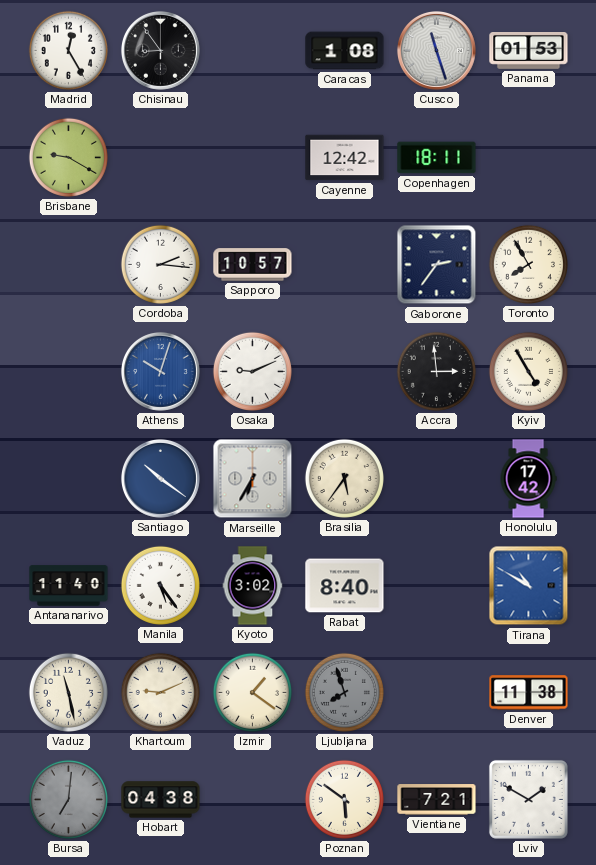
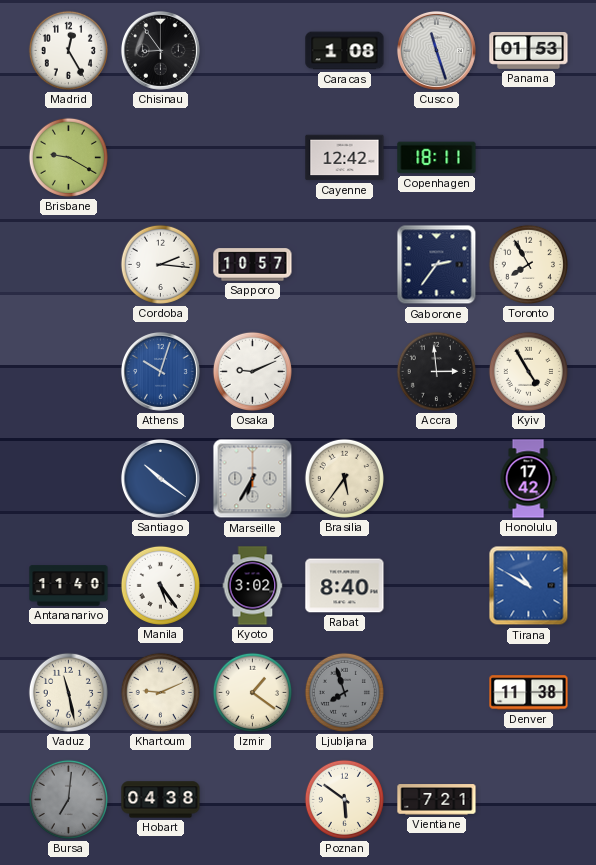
Lviv: 1:50 -> none (528, 799)
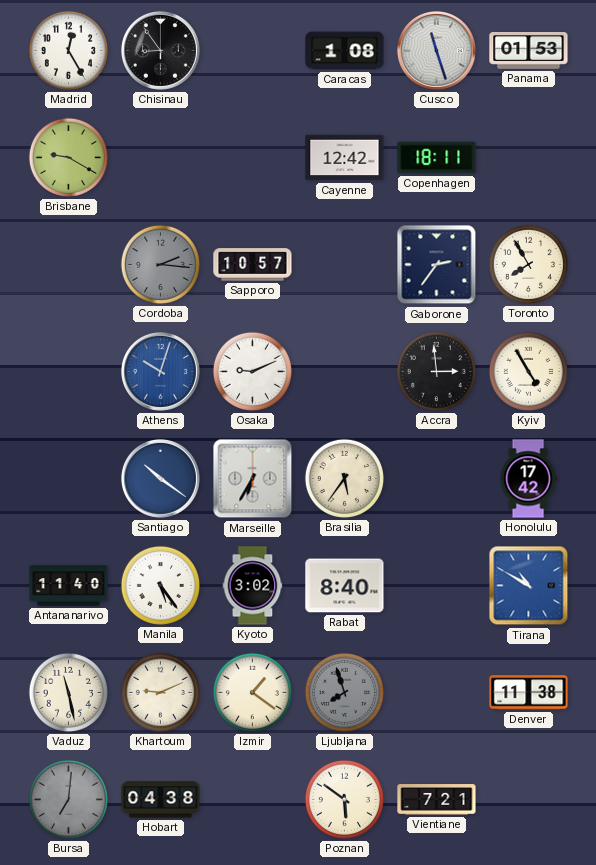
Cordoba dial: white -> grey (160, 264)
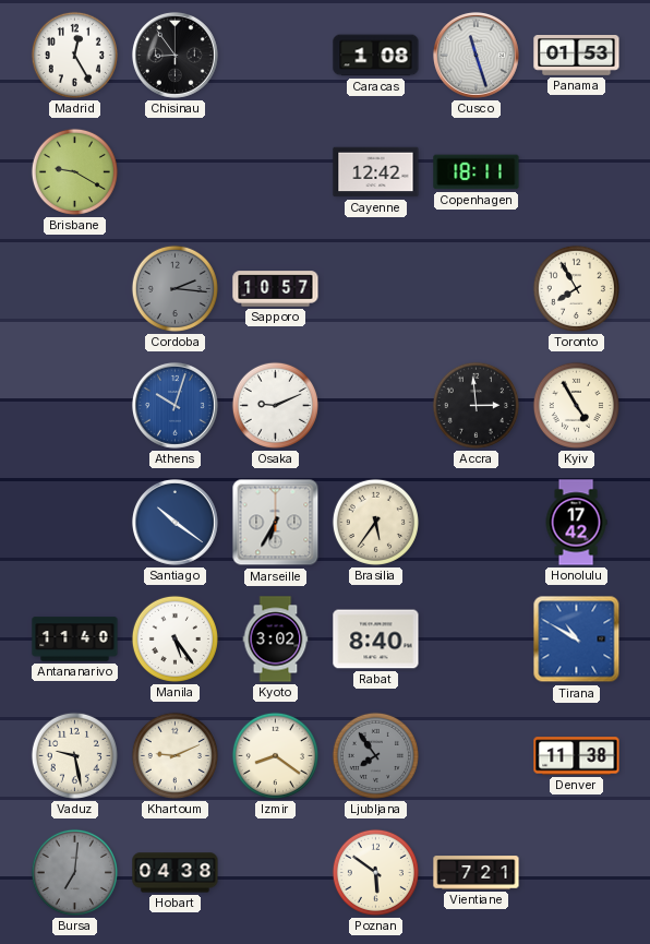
Gaborone: 2:36 -> none (437, 265)
Vaduz: 11:28 -> 9:28 (74, 755)
Izmir: 1:21 -> 8:21 (275, 755)
Ljubljana: 7:57 -> 7:54 (375, 755)
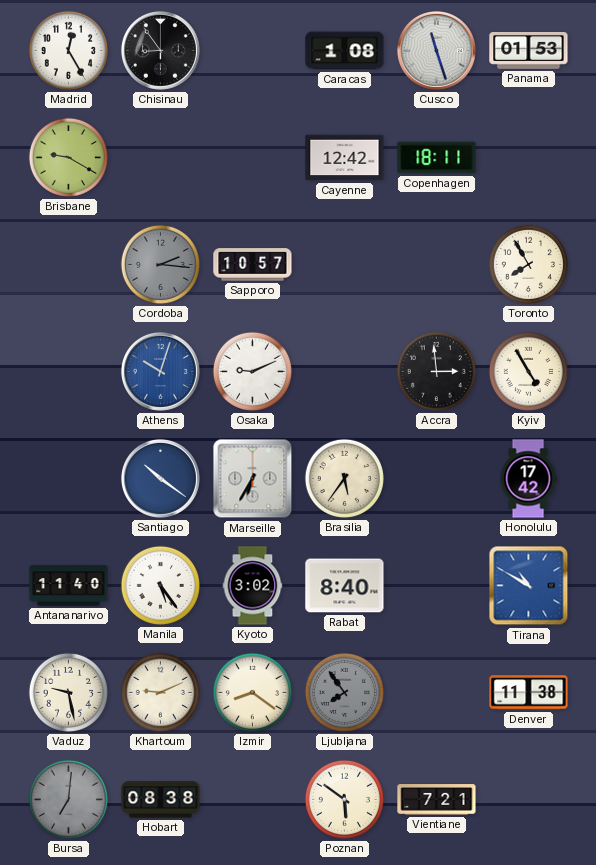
Hobart: 04:38 -> 08:38 (161, 800)
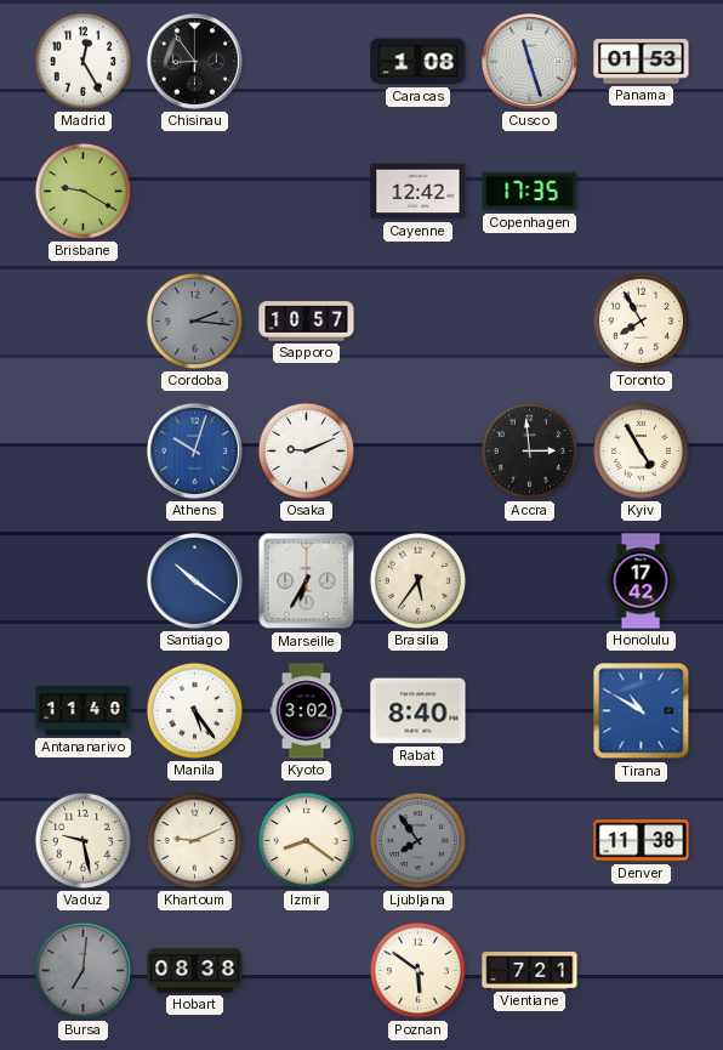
Copenhagen: 18:11 -> 17:35 (530, 192)
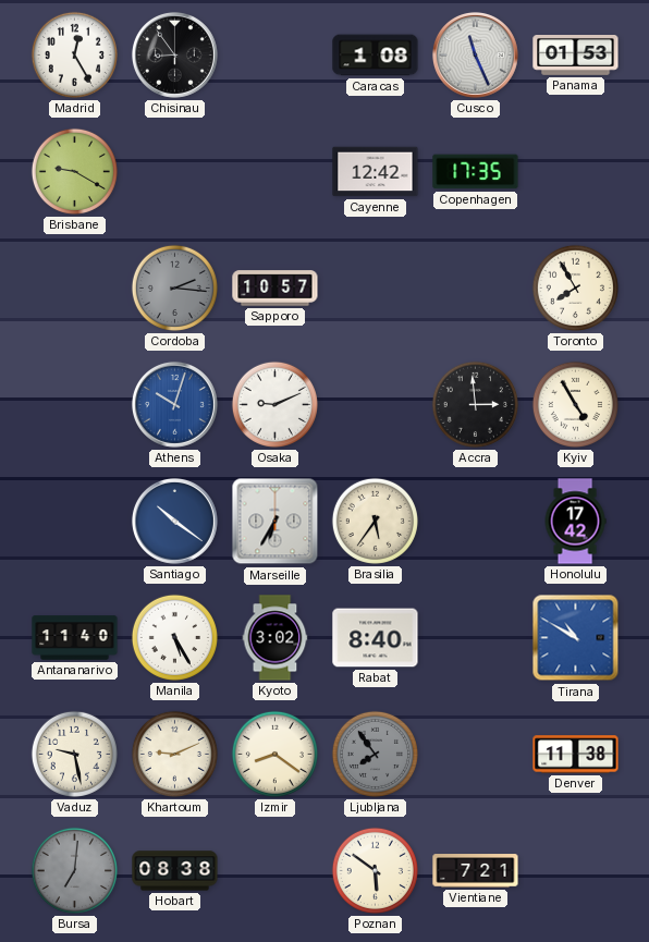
Cusco: 11:27 -> 11:26 (475, 54)
Manila: 5:24 -> 5:25 (174, 637)
